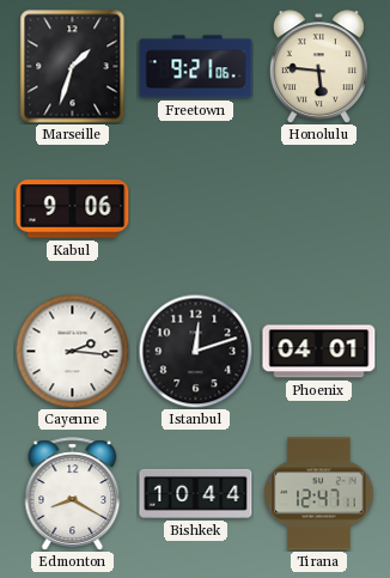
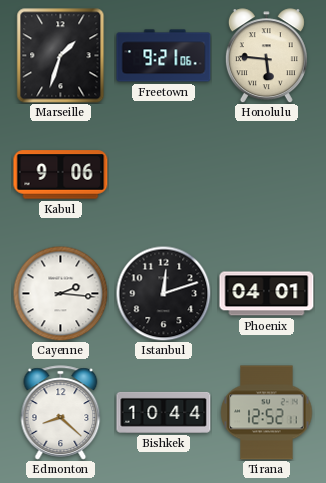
Edmonton: 8:20 -> 8:22 (61, 413)
Tirana: 12:47 -> 12:52 (267, 413)
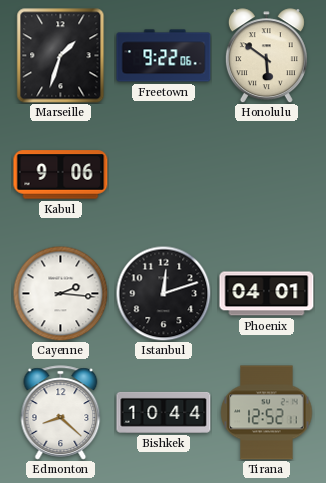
Freetown: 9:21 -> 9:22 (164, 56)
Honolulu: 5:46 -> 5:51 (266, 56)
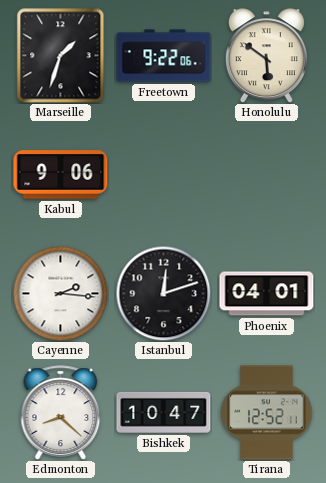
Bishkek: 10:44 -> 10:47 (164, 412)
